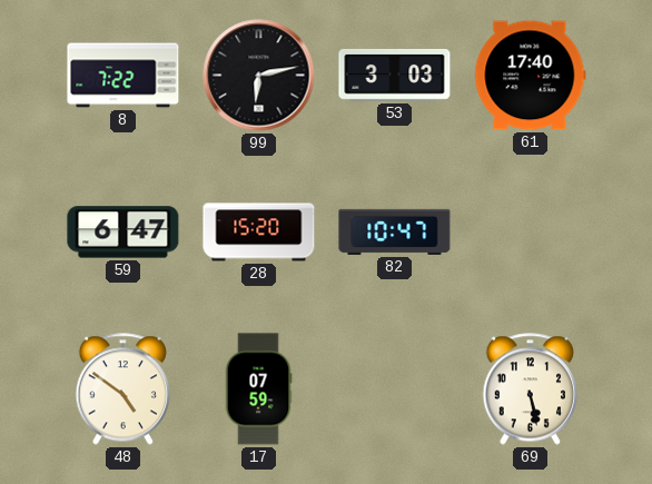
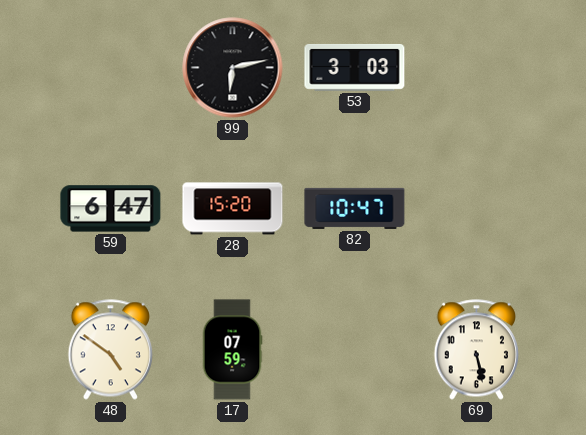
8: 7:22 -> none (124, 76)
61: 17:40 -> none (531, 76)
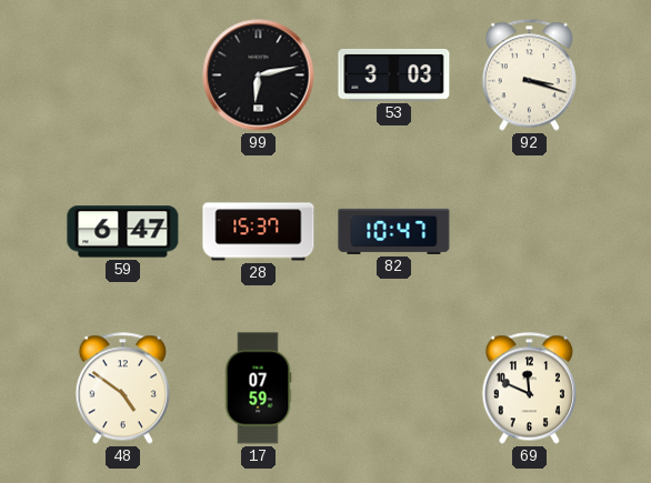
92: none -> 3:18 (529, 76)
28: 15:20 -> 15:37 (259, 232)
69: 5:28 -> 11:49 (529, 389)
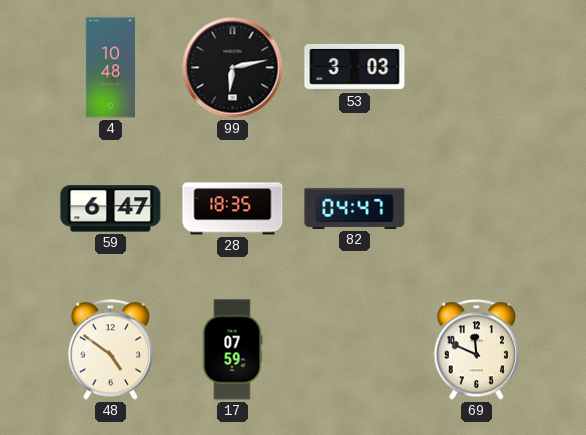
4: none -> 10:48 (110, 68)
92: 3:18 -> none (529, 76)
28: 15:37 -> 18:35 (233, 209)
82: 10:47 -> 04:47 (355, 208)
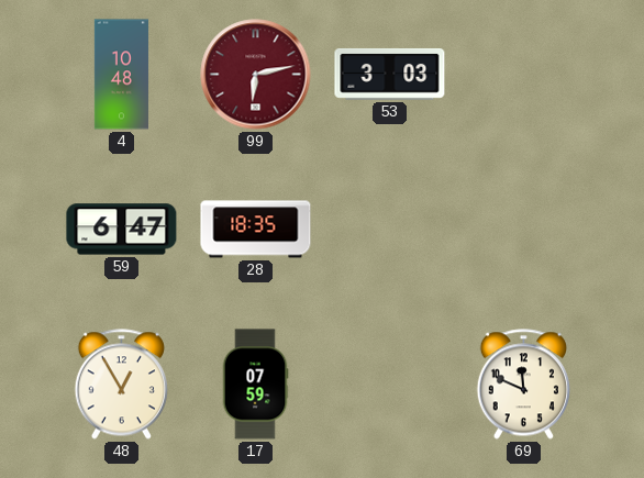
99 dial: black -> burgundy (256, 75)
82: 04:47 -> none (355, 208)
48: 4:51 -> 12:55 (121, 385)
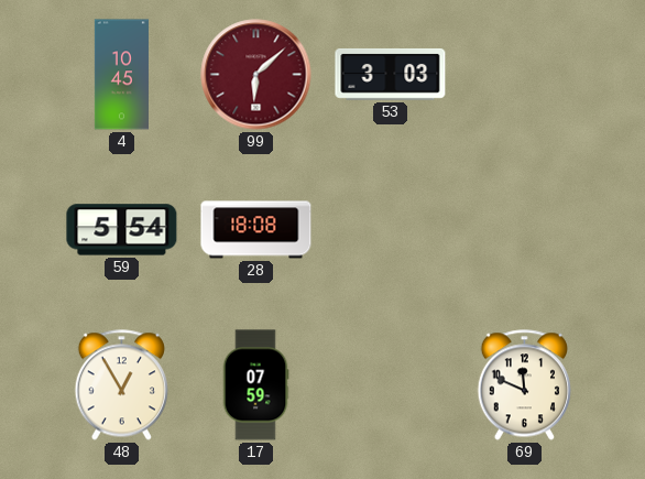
4: 10:48 -> 10:45 (121, 75)
99: 6:13 -> 6:08 (256, 75)
59: 6:47 -> 5:54 (122, 230)
28: 18:35 -> 18:08 (256, 230)
